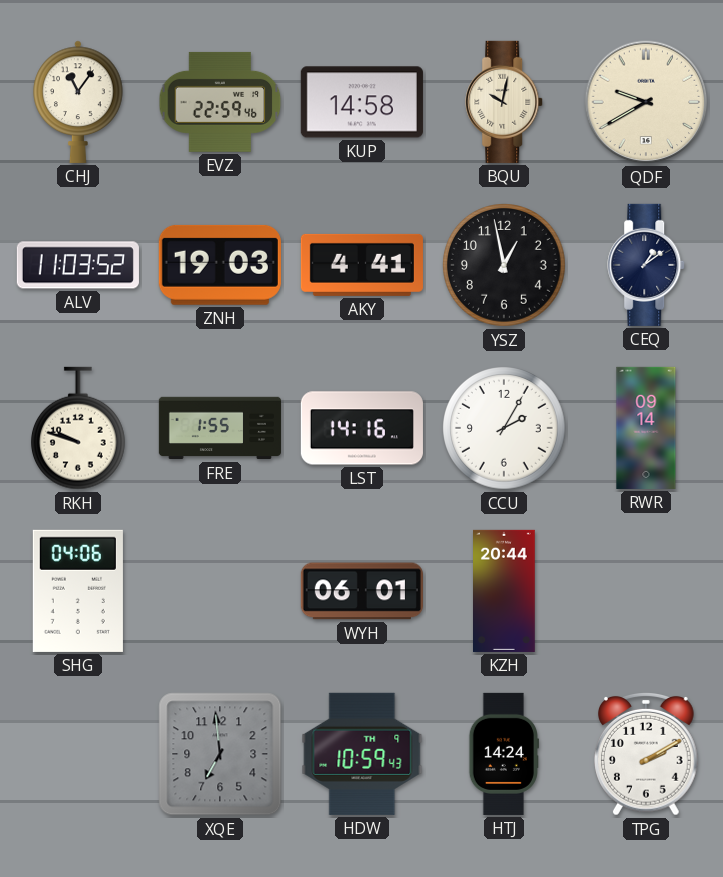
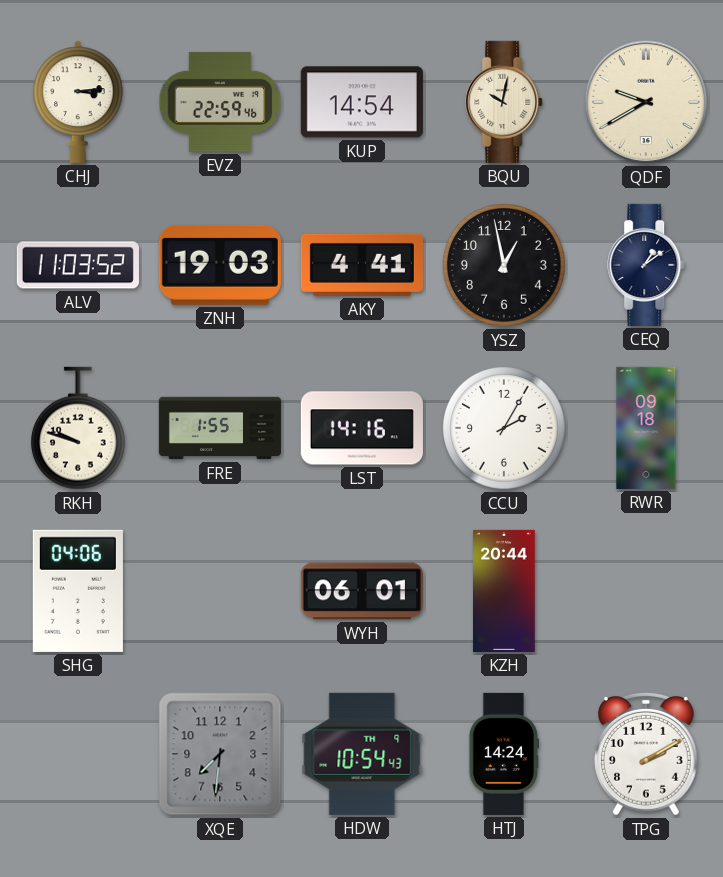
CHJ: 11:06 -> 3:14 (78, 102)
KUP: 14:58 -> 14:54 (362, 102)
RWR: 09:14 -> 09:18 (646, 428)
XQE: 6:59 -> 7:31 (220, 754)
HDW: 10:59 -> 10:54 (362, 754)
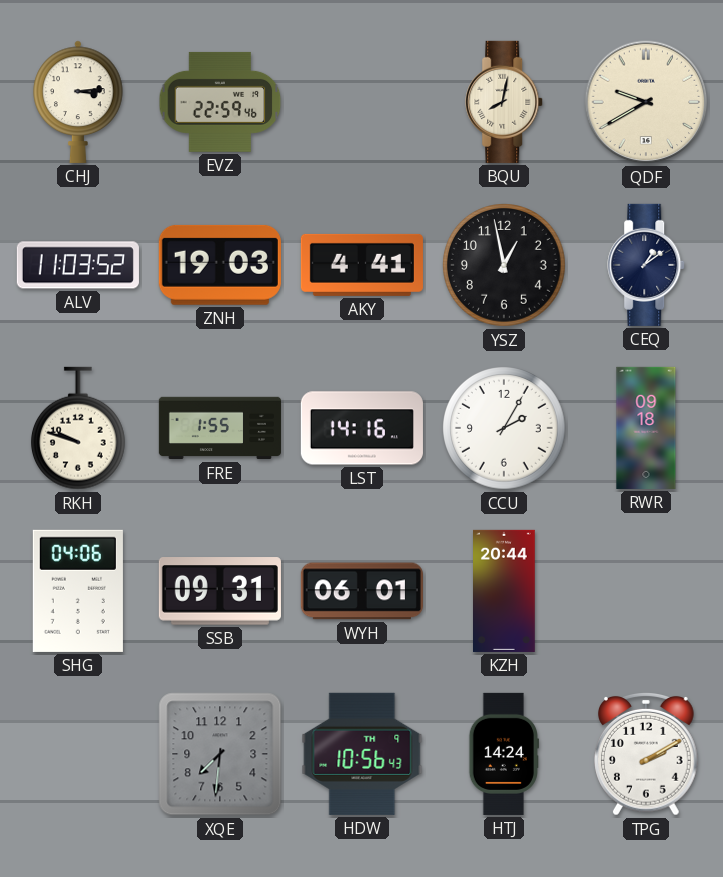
KUP: 14:54 -> none (362, 102)
BQU: 10:02 -> 8:02 (505, 102)
SSB: none -> 09:31 (220, 591)
HDW: 10:54 -> 10:56 (362, 754)
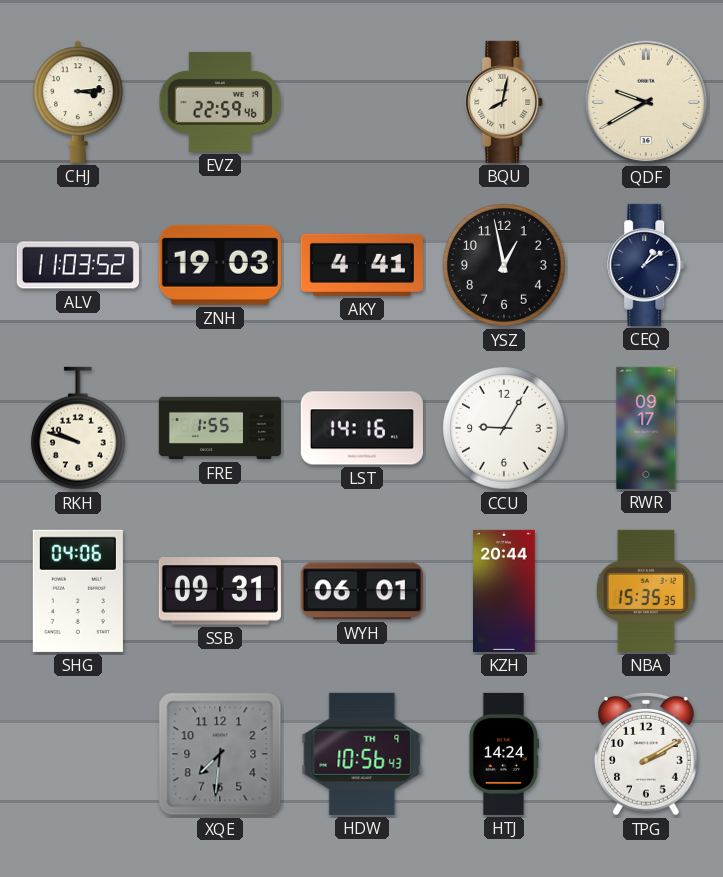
CCU: 2:05 -> 9:05 (505, 429)
RWR: 09:18 -> 09:17 (646, 428)
NBA: none -> 15:35 (646, 591)
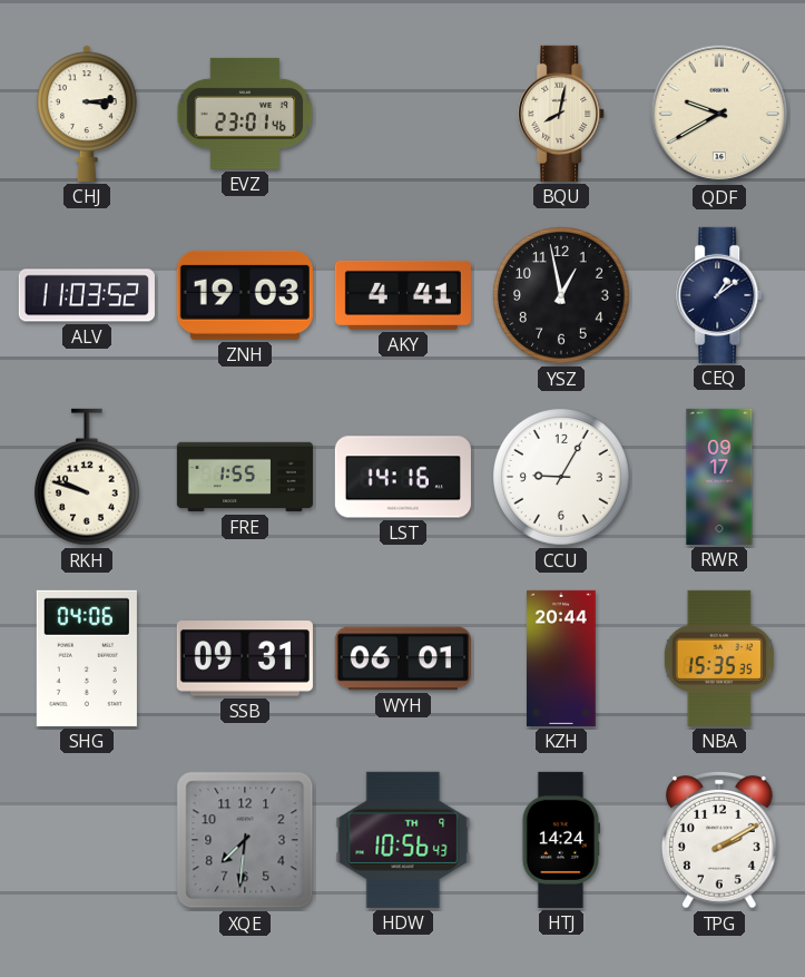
EVZ: 22:59 -> 23:01 (245, 114)
